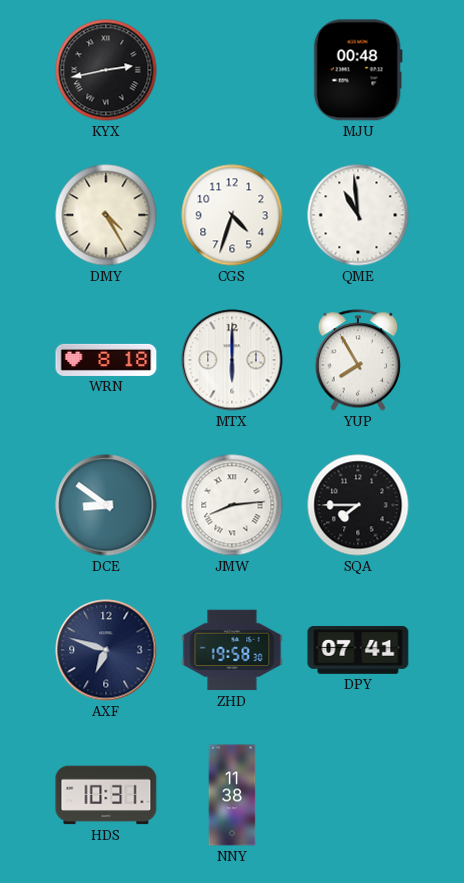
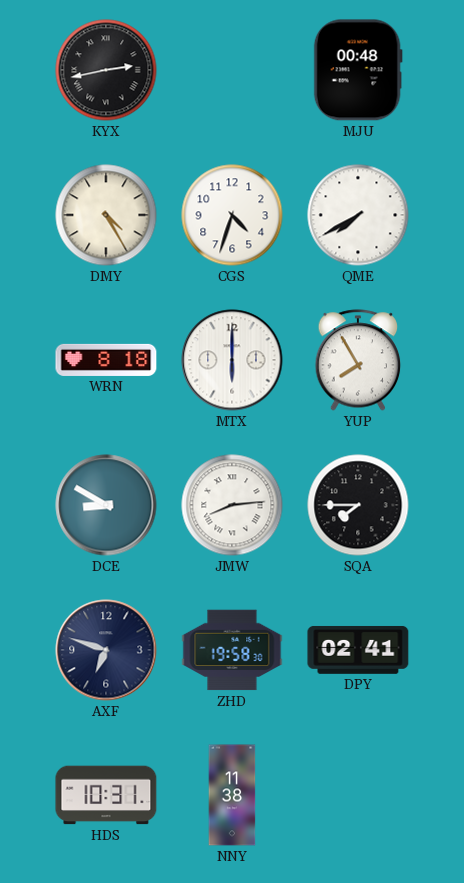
QME: 10:59 -> 7:40 (358, 215)
DCE: 8:51 -> 8:50 (106, 505)
DPY: 07:41 -> 02:41 (358, 650)
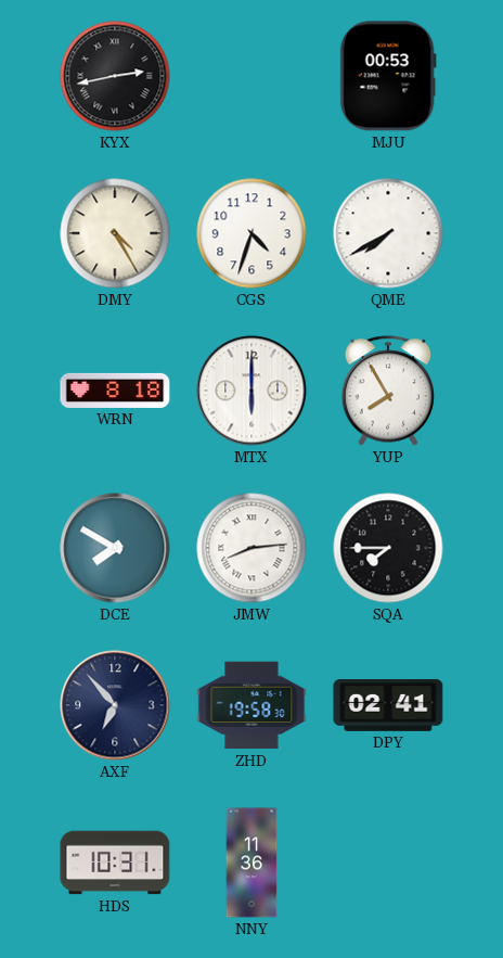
MJU: 00:48 -> 00:53 (388, 76)
DCE: 8:50 -> 7:50 (115, 548)
AXF: 6:48 -> 6:53 (115, 705)
NNY: 11:38 -> 11:36 (251, 863)
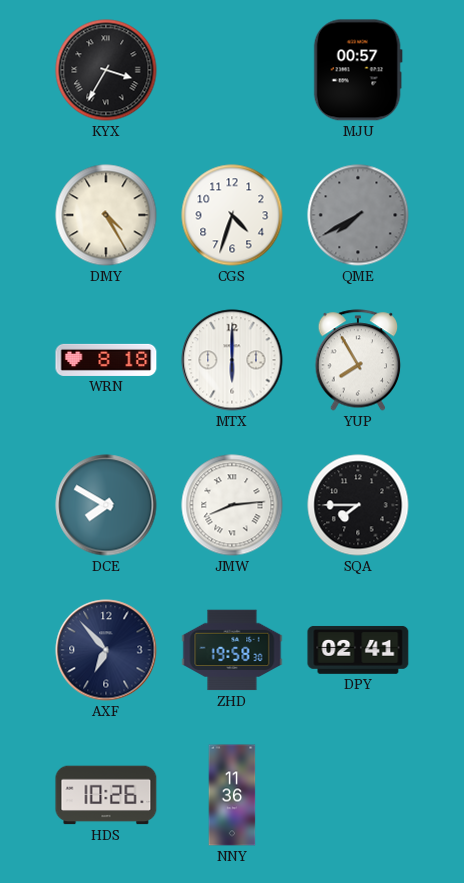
KYX: 2:43 -> 3:35 (106, 70)
MJU: 00:53 -> 00:57 (358, 70)
QME dial: white -> grey (358, 215)
HDS: 10:31 -> 10:26 (106, 795)
